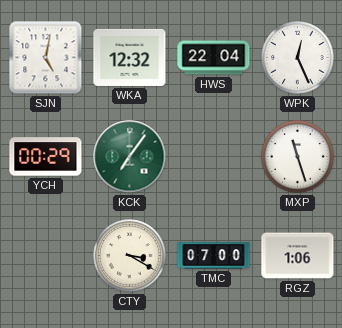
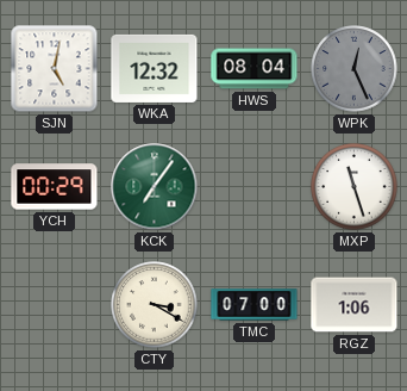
HWS: 22:04 -> 08:04 (255, 69)
WPK dial: white -> grey (355, 69)
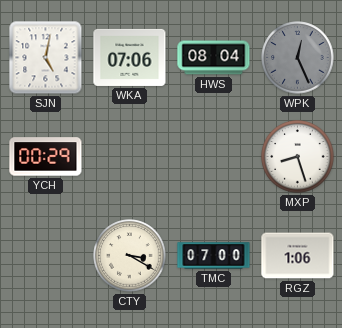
WKA: 12:32 -> 07:06 (130, 57)
KCK: 7:06 -> none (155, 187)
MXP: 11:27 -> 8:27 (298, 157)
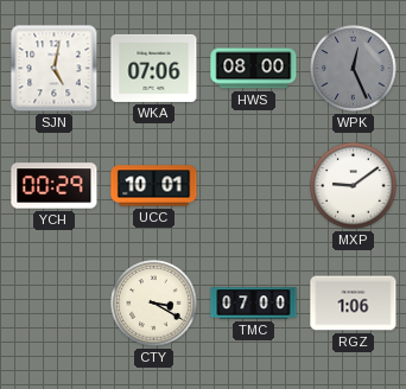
HWS: 08:04 -> 08:00 (254, 69)
UCC: none -> 10:01 (154, 186)
MXP: 8:27 -> 9:09 (354, 186)
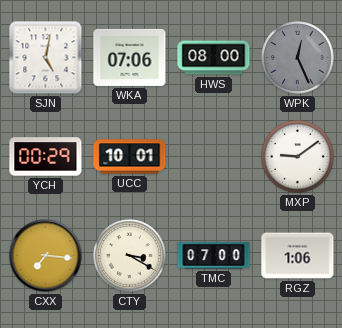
CXX: none -> 7:16 (46, 256)
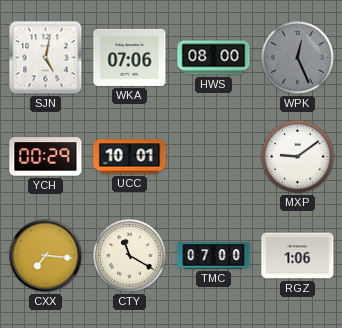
CTY: 3:20 -> 11:20 (130, 256)
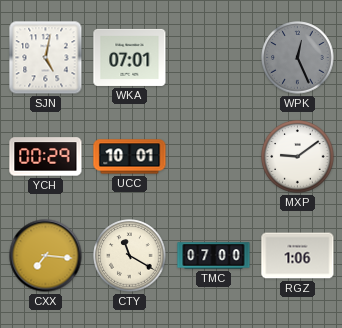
WKA: 07:06 -> 07:01 (130, 57)
HWS: 08:00 -> none (214, 58)
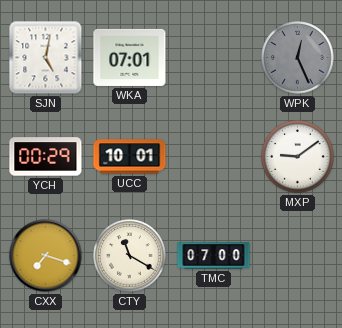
CXX: 7:16 -> 7:18 (46, 256)
RGZ: 1:06 -> none (298, 256)
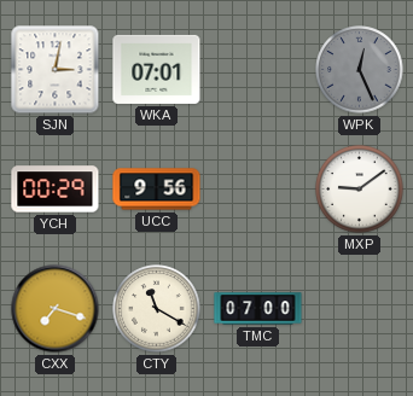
SJN: 5:02 -> 3:02 (56, 70)
UCC: 10:01 -> 9:56 (157, 190)
